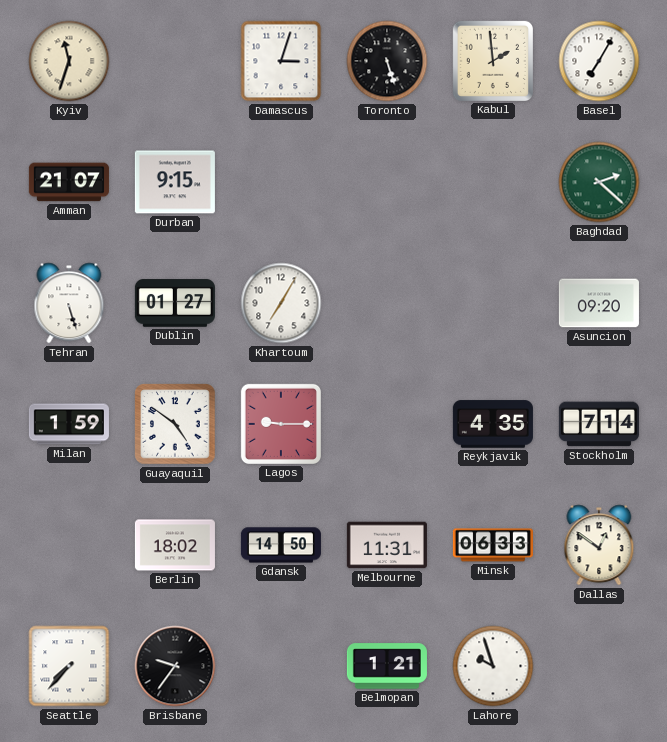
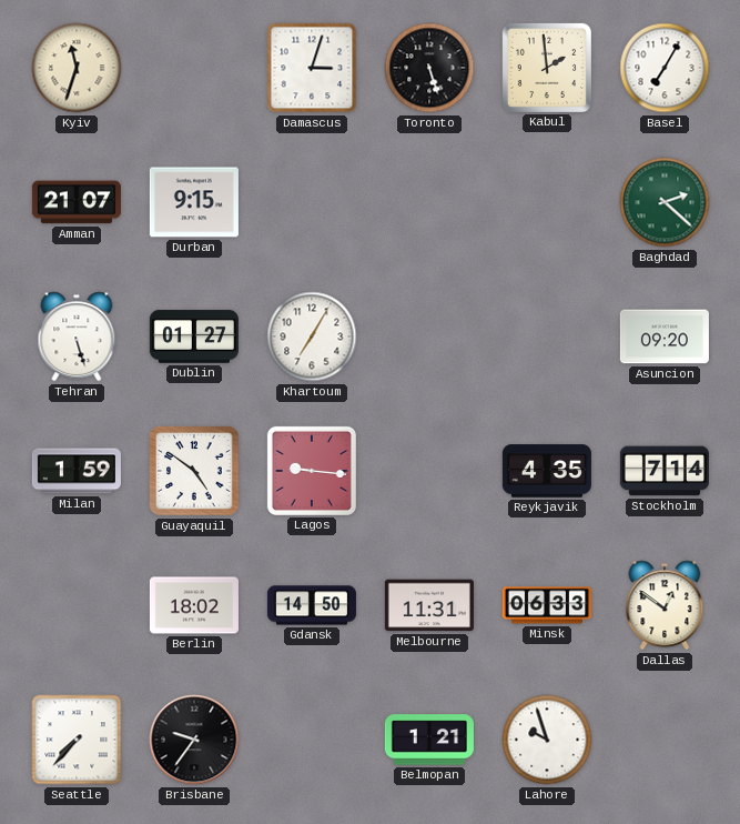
Lagos: 9:15 -> 9:16 (312, 471)
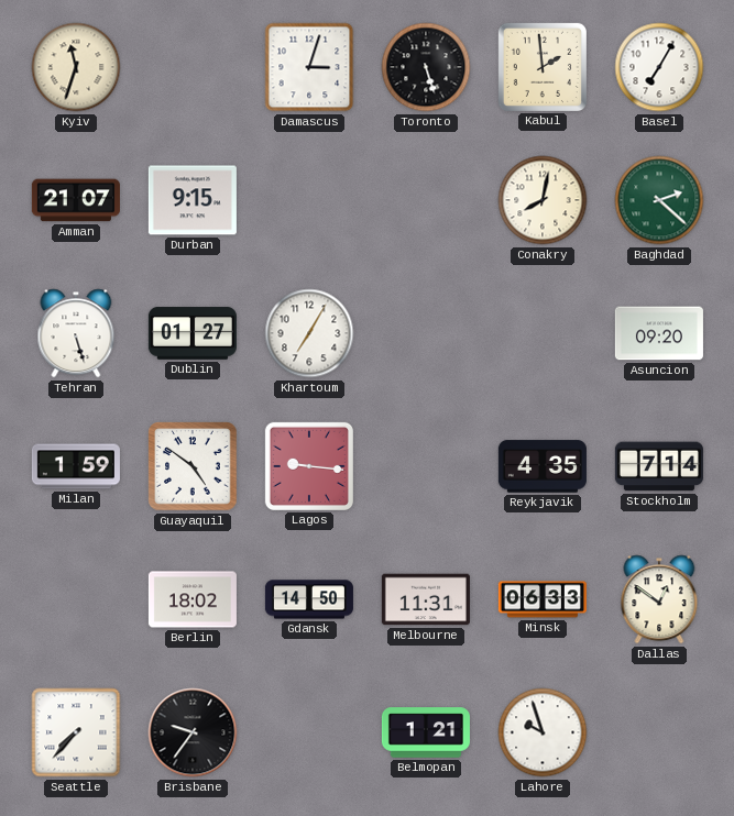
Conakry: none -> 8:02 (543, 200)
